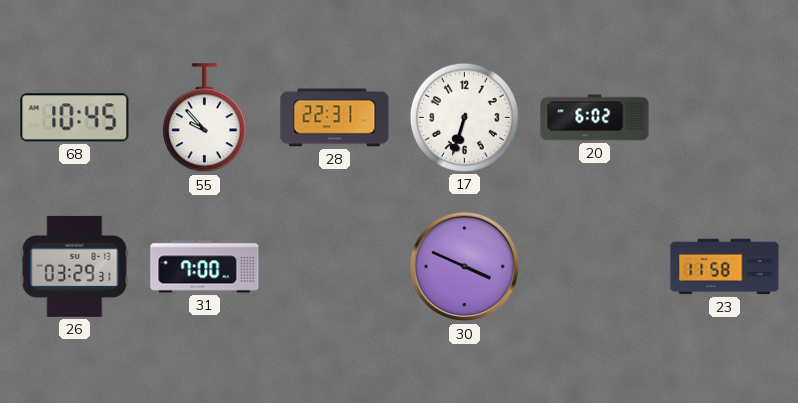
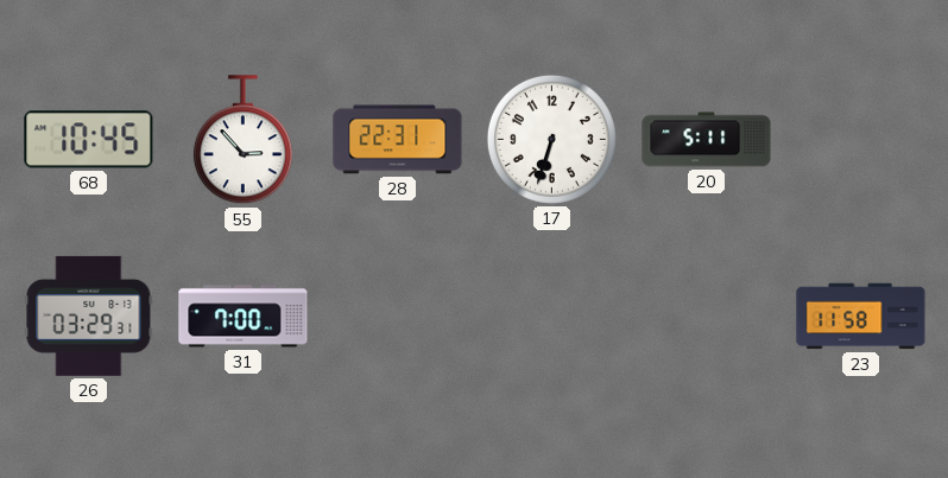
55: 9:53 -> 2:53 (242, 140)
20: 6:02 -> 5:11 (707, 140)
30: 3:49 -> none (465, 267)
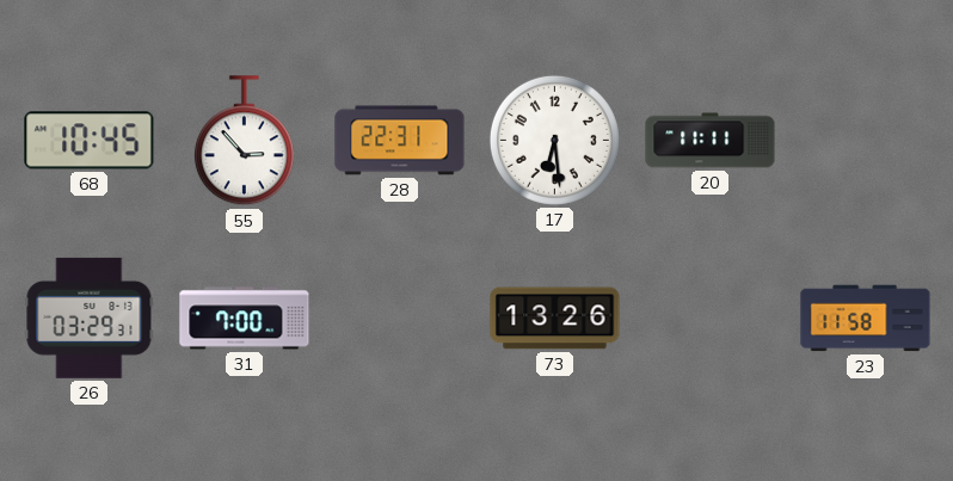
17: 6:33 -> 6:29 (554, 140)
20: 5:11 -> 11:11 (711, 141)
73: none -> 13:26 (555, 319)
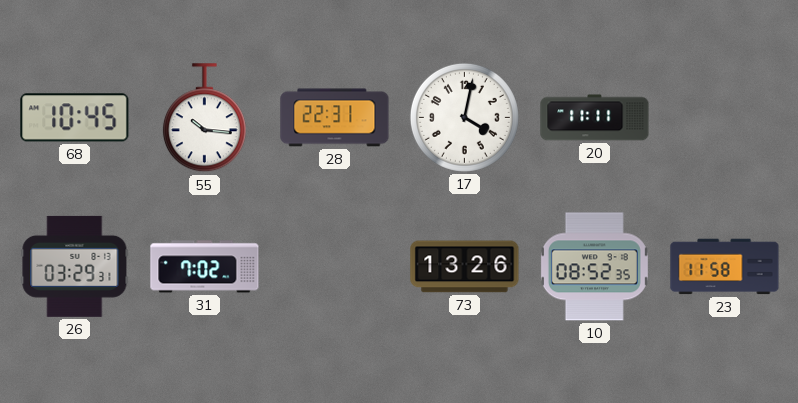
55: 2:53 -> 10:16 (204, 118)
17: 6:29 -> 4:02 (464, 117)
31: 7:00 -> 7:02 (205, 267)
10: none -> 08:52 (594, 267)
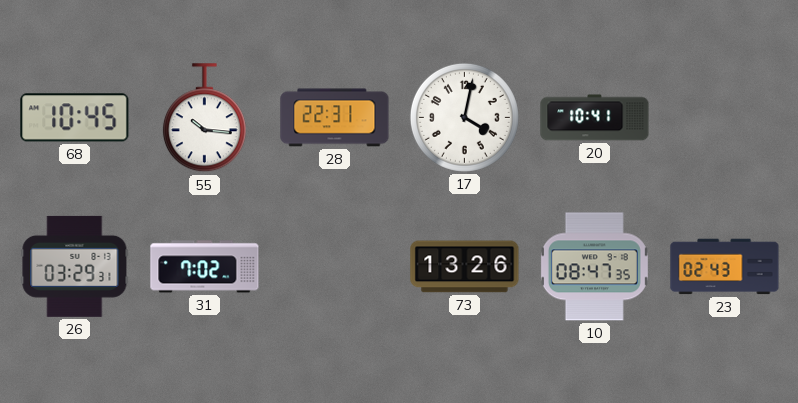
20: 11:11 -> 10:41 (595, 118)
10: 08:52 -> 08:47 (594, 267)
23: 11:58 -> 02:43 (725, 267)
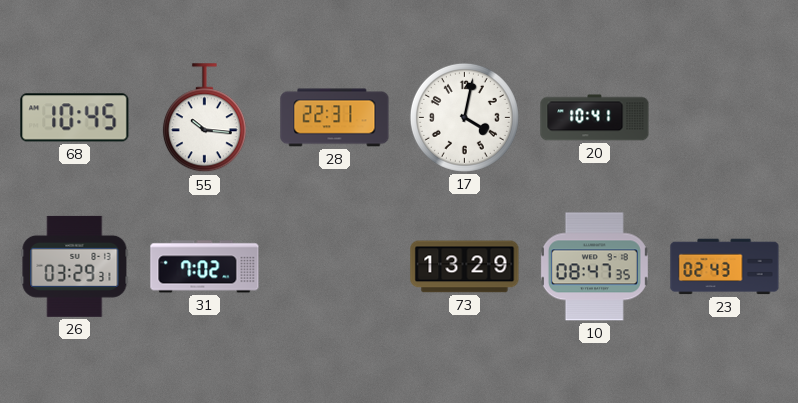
73: 13:26 -> 13:29 (465, 267)
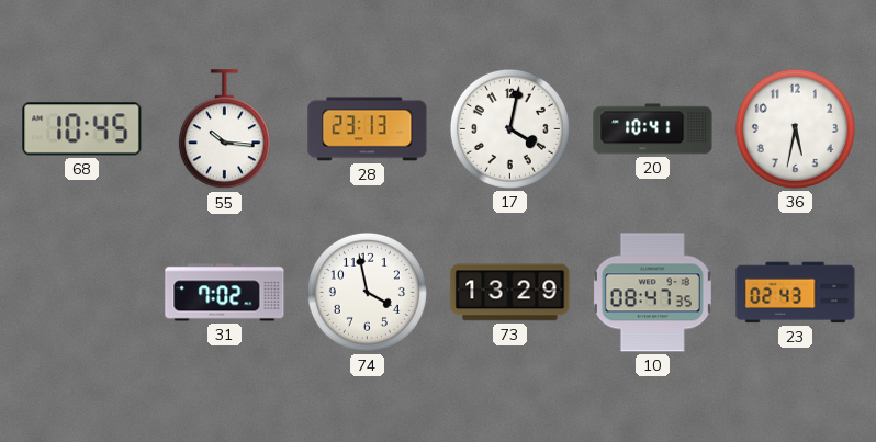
28: 22:31 -> 23:13 (368, 129)
36: none -> 5:32 (795, 128)
26: 03:29 -> none (75, 266)
74: none -> 3:58 (367, 292)
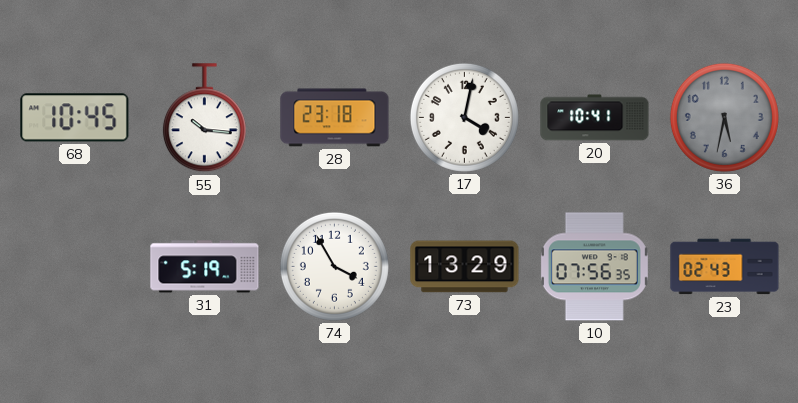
28: 23:13 -> 23:18 (335, 118)
36 dial: white -> grey (724, 117)
31: 7:02 -> 5:19 (205, 267)
74: 3:58 -> 3:55 (334, 266)
10: 08:47 -> 07:56 (594, 267)
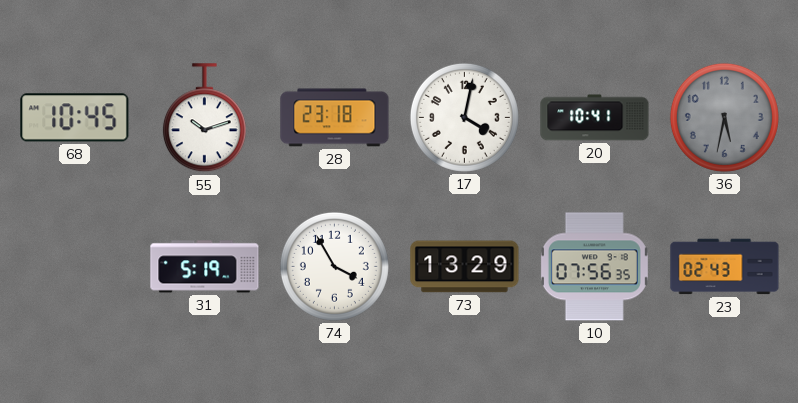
55: 10:16 -> 10:12 (204, 118)
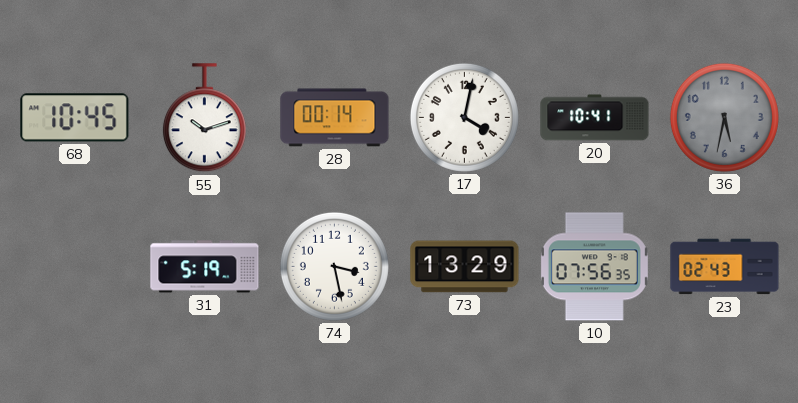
28: 23:18 -> 00:14 (335, 118)
74: 3:55 -> 3:28 (334, 266)
